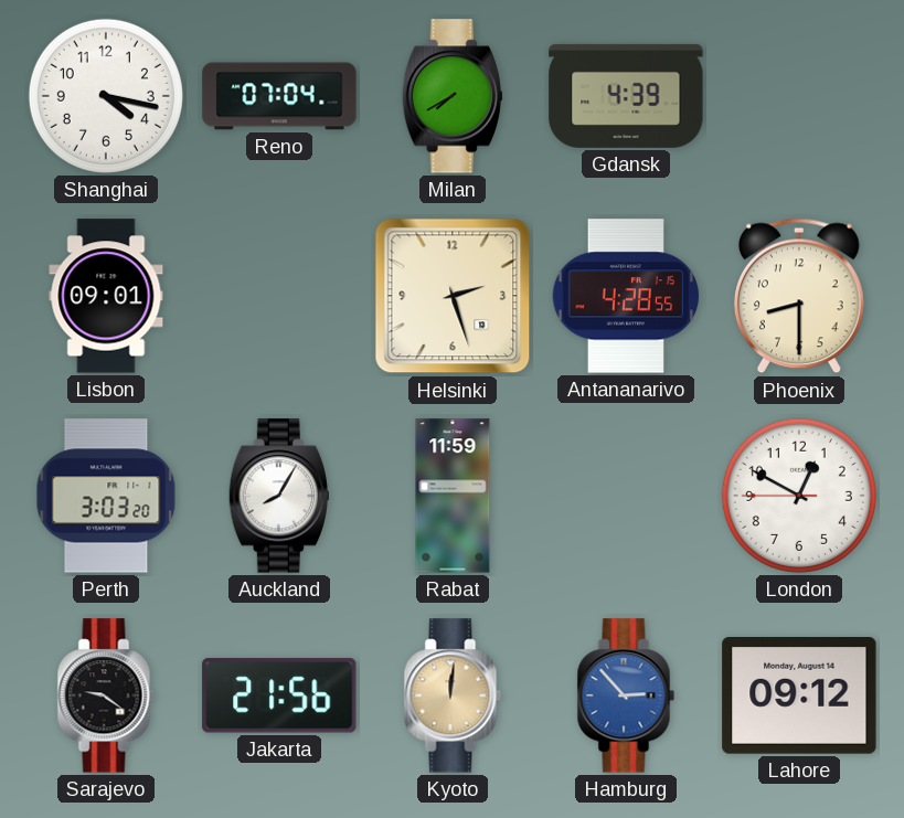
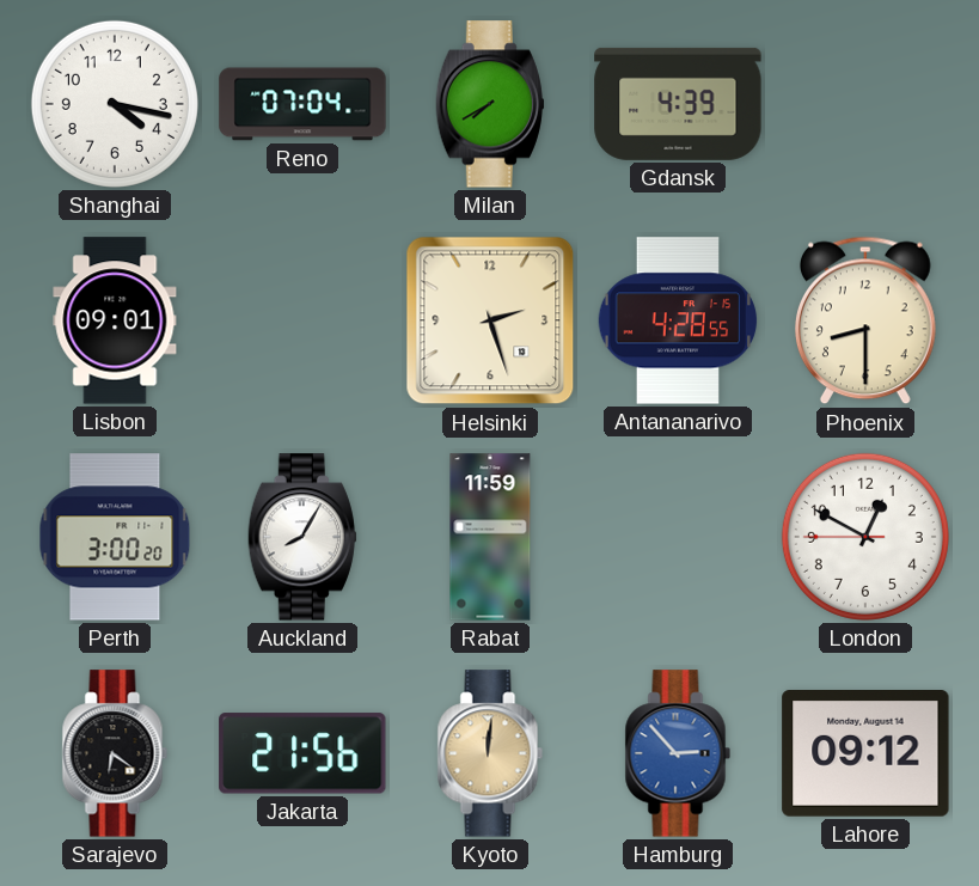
Perth: 3:03 -> 3:00 (115, 537)
Sarajevo: 9:21 -> 6:21 (115, 753)
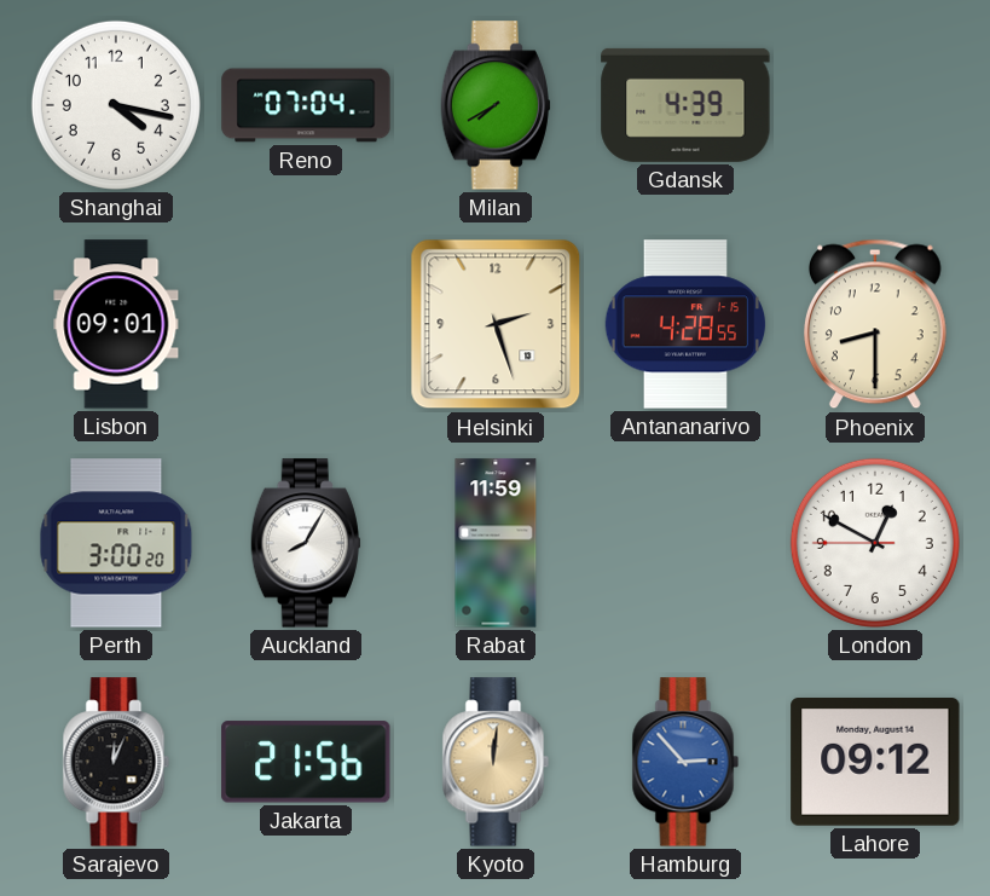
Sarajevo: 6:21 -> 12:04 (116, 762)
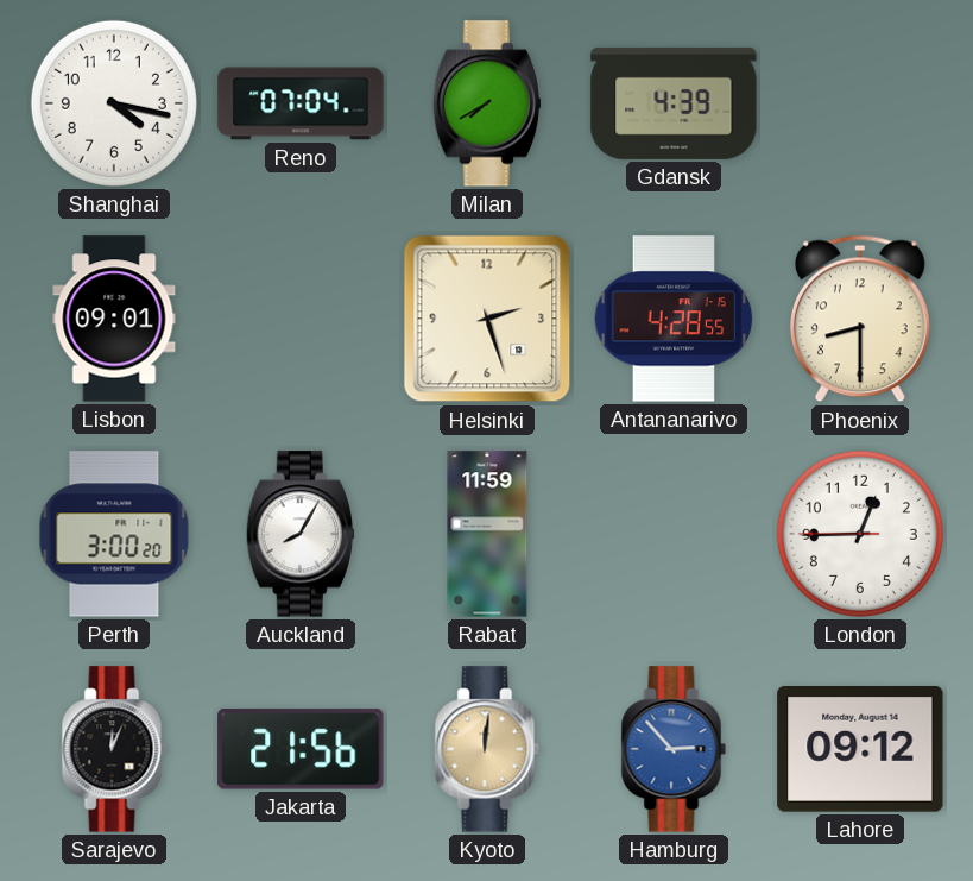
London: 12:49 -> 12:44 (860, 534)
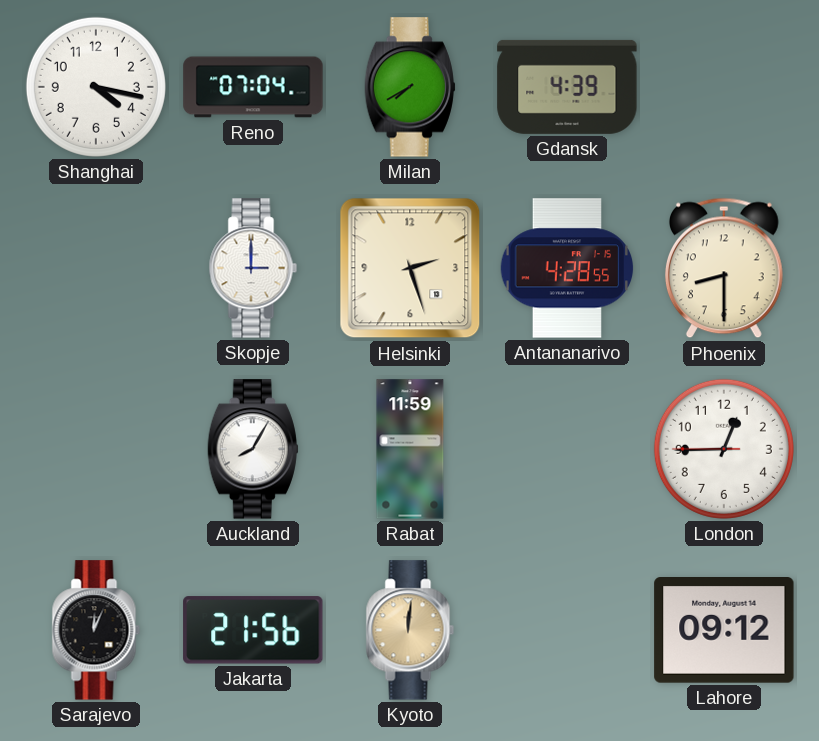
Lisbon: 09:01 -> none (114, 319)
Skopje: none -> 3:00 (253, 268)
Perth: 3:00 -> none (114, 534)
Hamburg: 2:53 -> none (674, 749)
